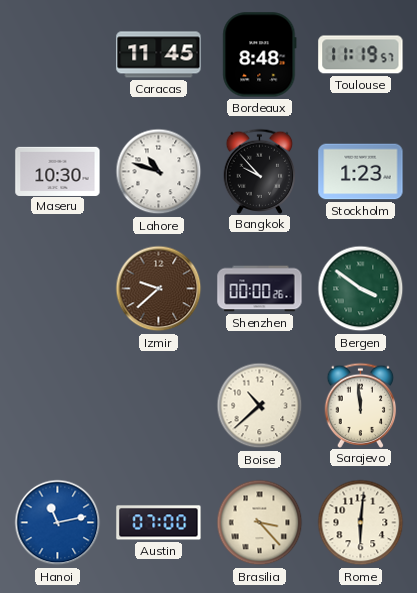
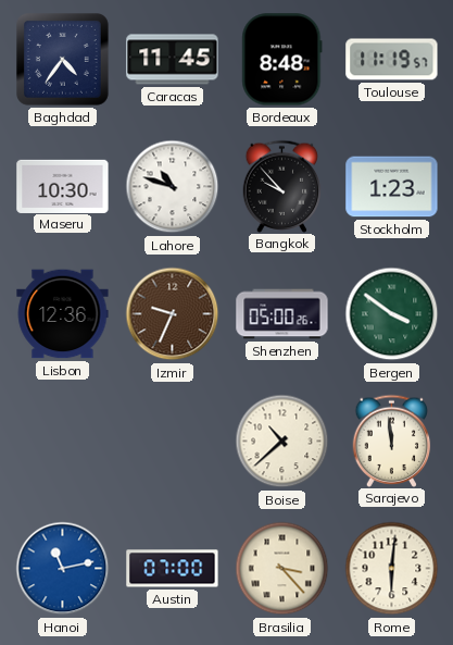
Baghdad: none -> 4:36 (63, 60)
Lisbon: none -> 12:36 (63, 314)
Izmir: 9:38 -> 9:34 (173, 314)
Shenzhen: 00:00 -> 05:00 (282, 314)
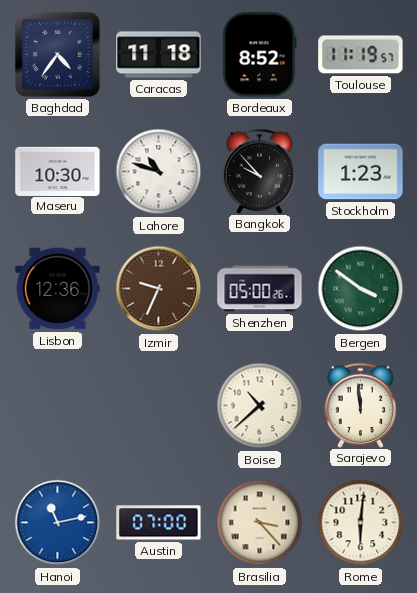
Caracas: 11:45 -> 11:18 (159, 55)
Bordeaux: 8:48 -> 8:52 (260, 55)
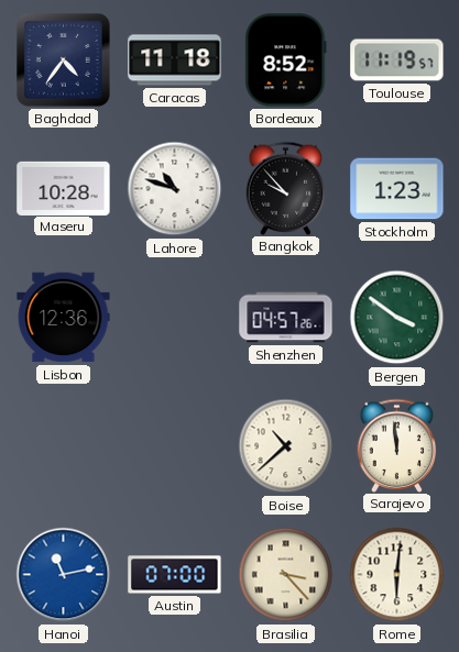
Maseru: 10:30 -> 10:28 (64, 188)
Izmir: 9:34 -> none (159, 289)
Shenzhen: 05:00 -> 04:57 (286, 318)
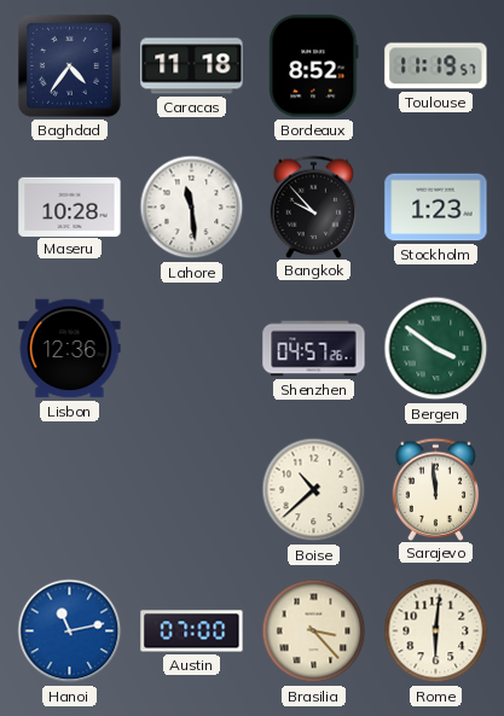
Lahore: 10:48 -> 11:29 (192, 208)
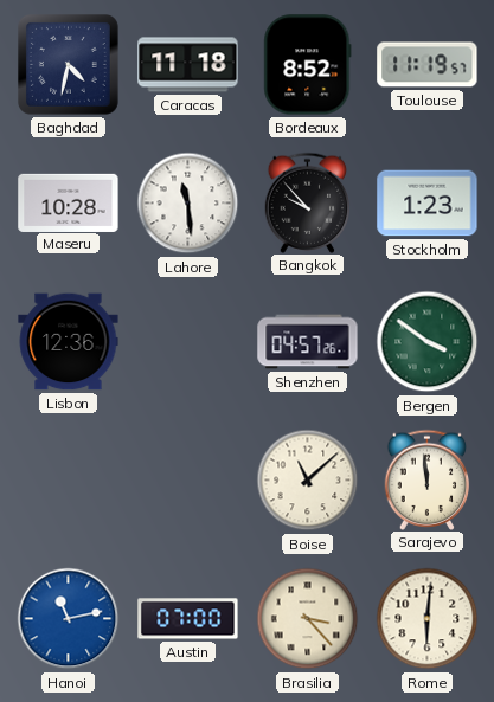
Baghdad: 4:36 -> 4:32 (69, 65)
Boise: 10:38 -> 11:08 (308, 481)
